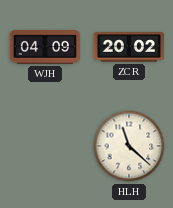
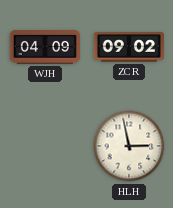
ZCR: 20:02 -> 09:02 (128, 47)
HLH: 11:22 -> 2:58 (129, 146)
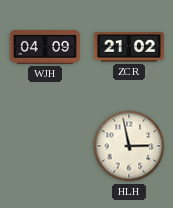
ZCR: 09:02 -> 21:02 (128, 47)
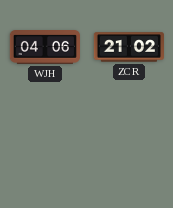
WJH: 04:09 -> 04:06 (44, 48)
HLH: 2:58 -> none (129, 146)
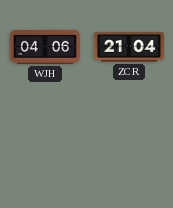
ZCR: 21:02 -> 21:04 (128, 47)
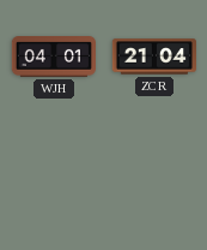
WJH: 04:06 -> 04:01 (53, 58)
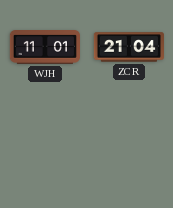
WJH: 04:01 -> 11:01 (44, 48)
